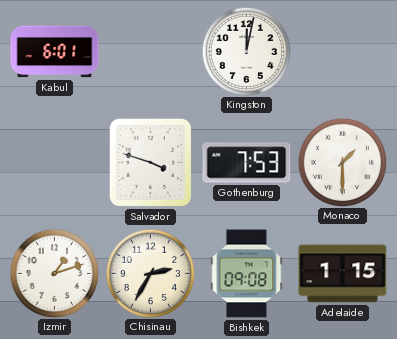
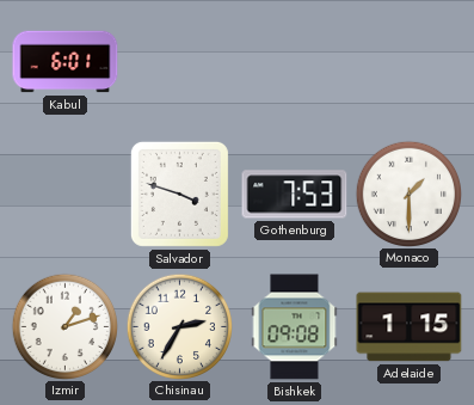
Kingston: 12:02 -> none (246, 51)
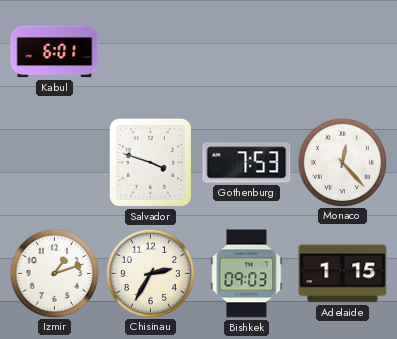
Monaco: 1:30 -> 12:23 (342, 162)
Bishkek: 09:08 -> 09:03 (247, 274)
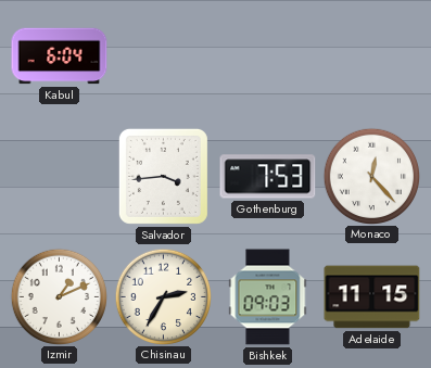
Kabul: 6:01 -> 6:04 (60, 56)
Salvador: 3:48 -> 3:44 (163, 176)
Izmir: 1:12 -> 1:11 (59, 296)
Adelaide: 1:15 -> 11:15 (372, 297)
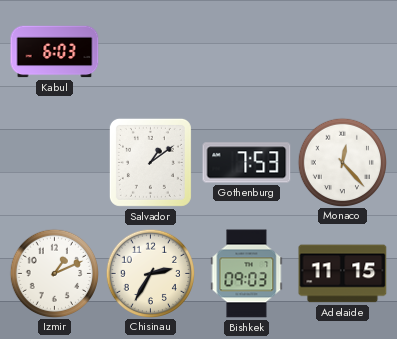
Kabul: 6:04 -> 6:03 (55, 52)
Salvador: 3:44 -> 1:09 (150, 162)
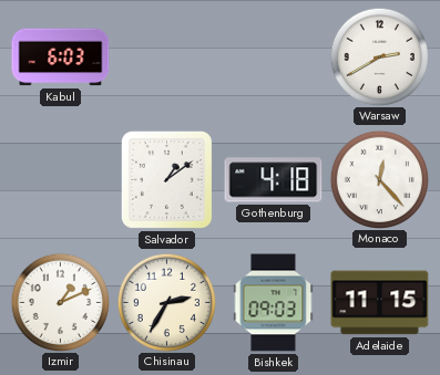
Warsaw: none -> 2:40 (379, 56)
Gothenburg: 7:53 -> 4:18 (274, 180)
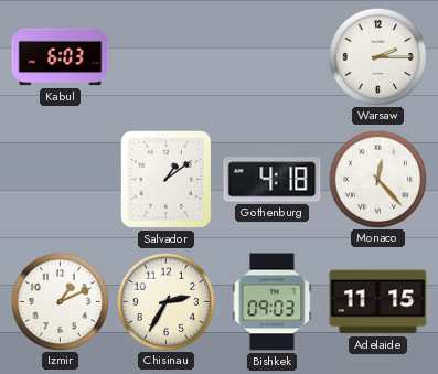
Warsaw: 2:40 -> 2:15 (377, 56)
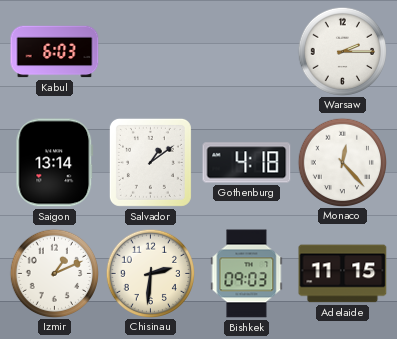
Saigon: none -> 13:14 (55, 163)
Chisinau: 2:35 -> 2:31 (150, 273)
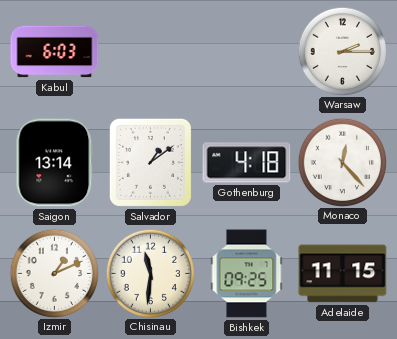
Chisinau: 2:31 -> 11:31 (150, 273)
Bishkek: 09:03 -> 09:25 (247, 274)
